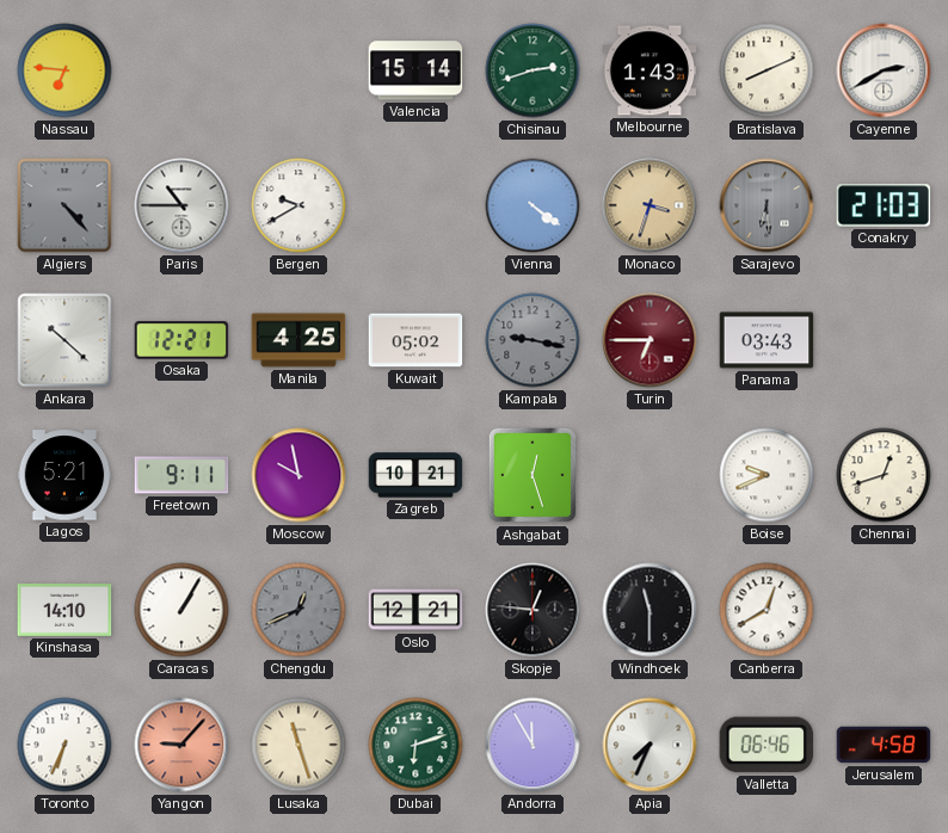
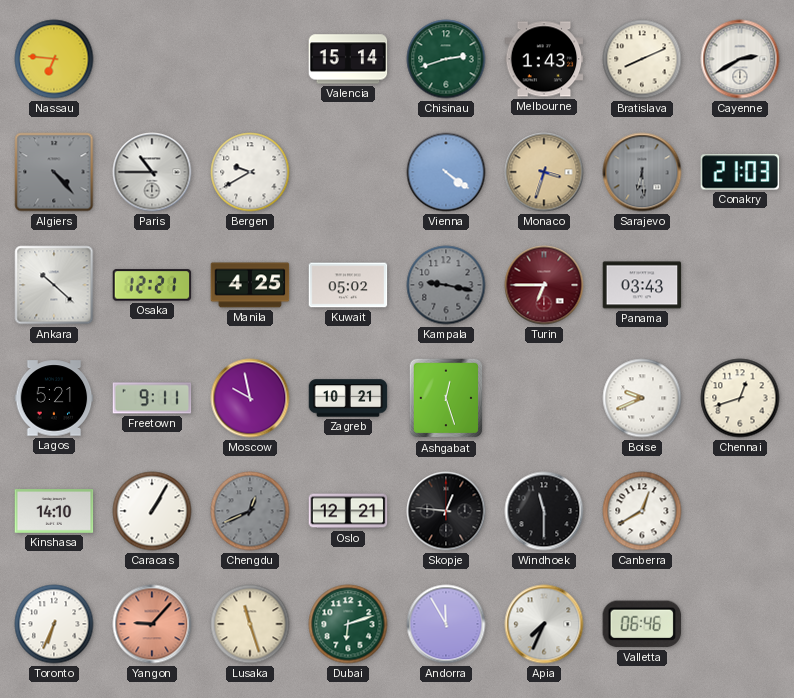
Jerusalem: 4:58 -> none (884, 745)
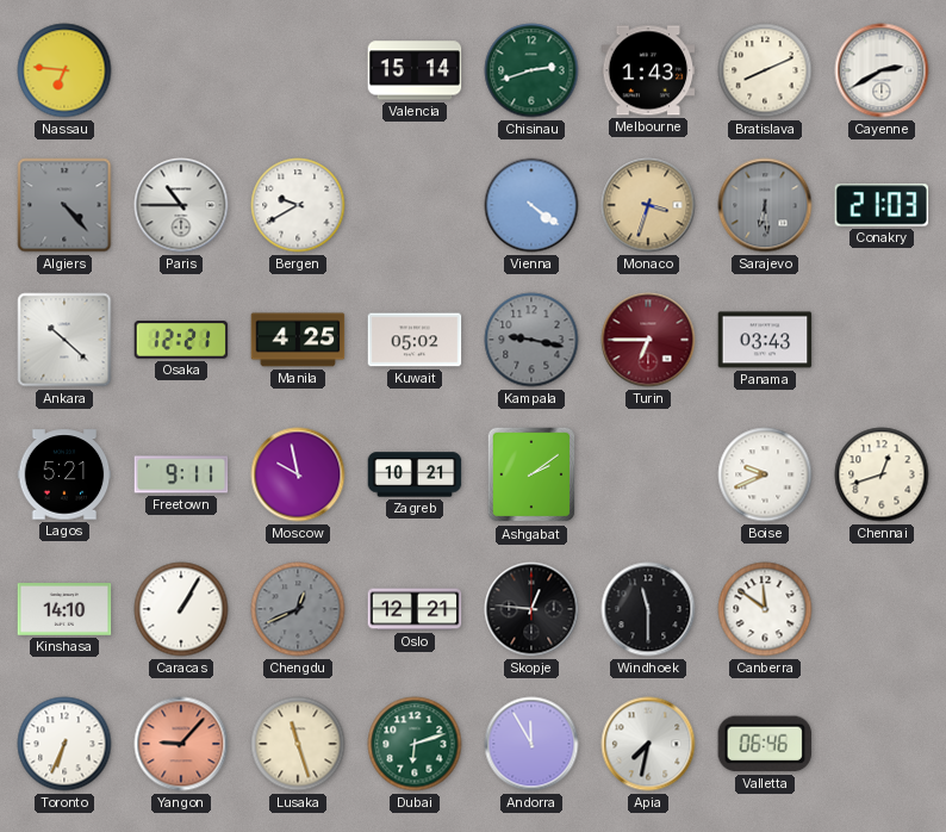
Ashgabat: 12:27 -> 2:09 (531, 474)
Canberra: 12:40 -> 11:51 (765, 609)
Apia: 7:34 -> 7:32 (648, 744)
